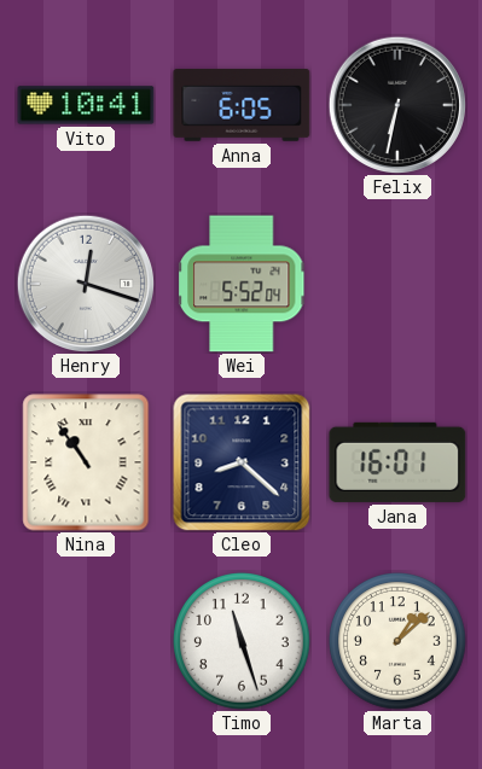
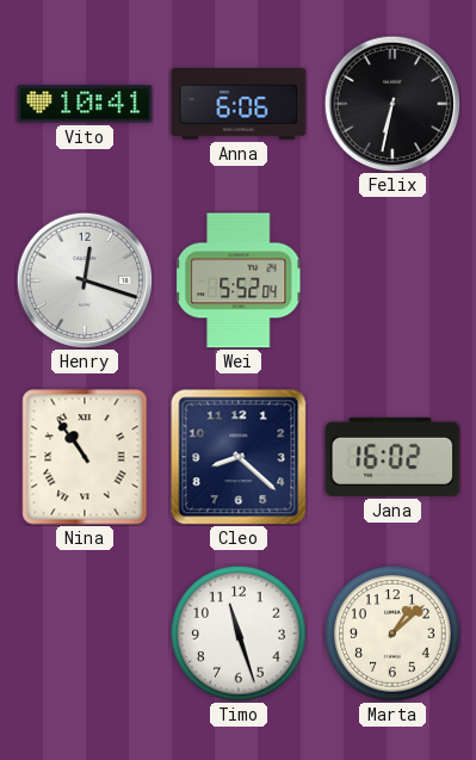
Anna: 6:05 -> 6:06 (239, 104)
Jana: 16:01 -> 16:02 (392, 457)
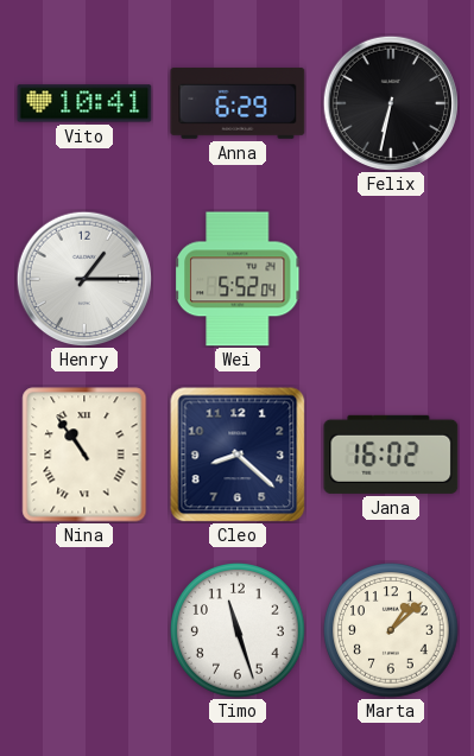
Anna: 6:06 -> 6:29 (238, 103)
Henry: 12:18 -> 1:15 (83, 278)
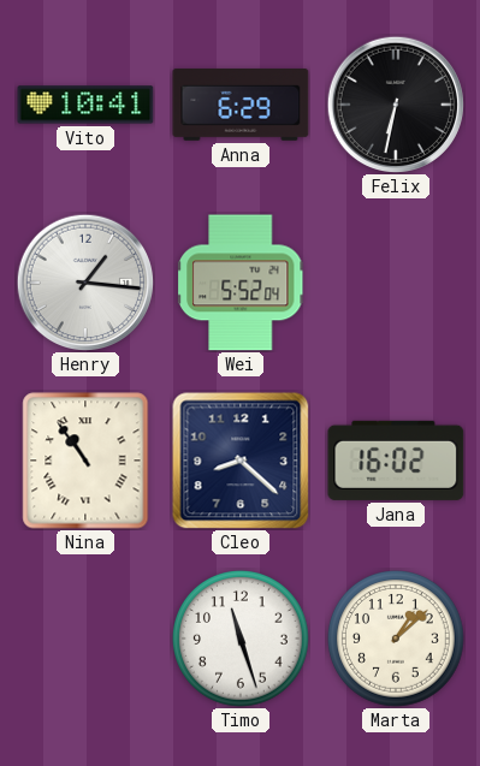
Henry: 1:15 -> 1:16 (84, 281)
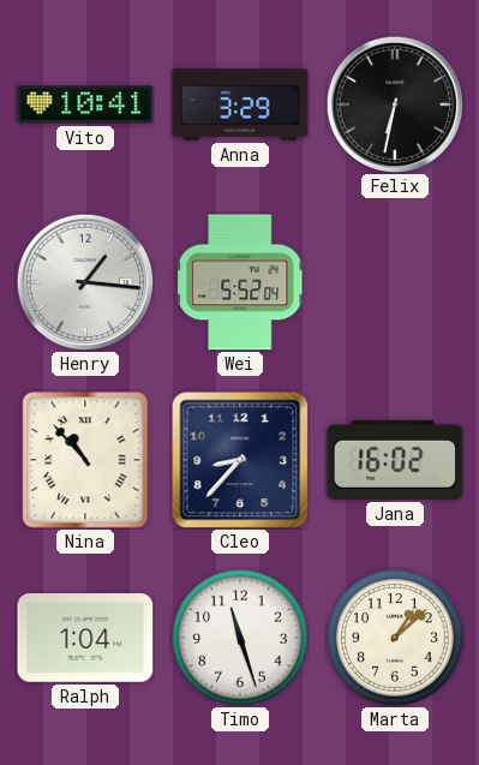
Anna: 6:29 -> 3:29 (240, 104)
Nina: 10:54 -> 10:53 (85, 460)
Cleo: 8:22 -> 8:37 (240, 460)
Ralph: none -> 1:04 (85, 639)
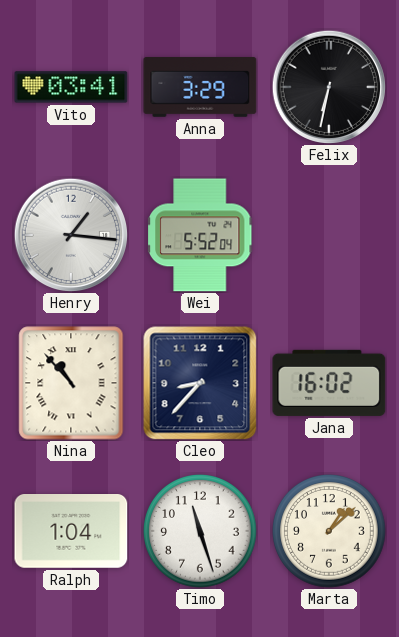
Vito: 10:41 -> 03:41 (71, 87)
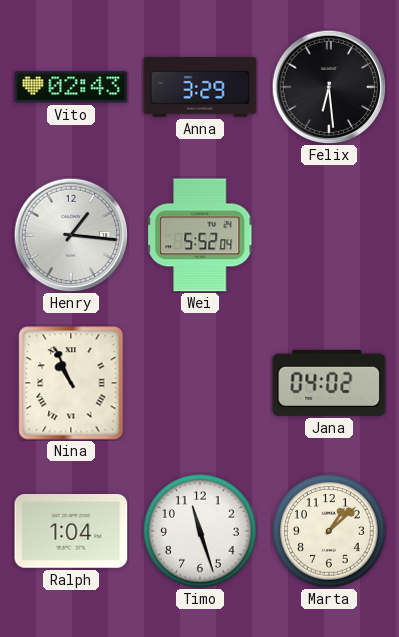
Vito: 03:41 -> 02:43 (71, 87)
Felix: 6:32 -> 6:29 (328, 86)
Nina: 10:53 -> 10:56 (71, 383)
Cleo: 8:37 -> none (200, 383)
Jana: 16:02 -> 04:02 (329, 383)
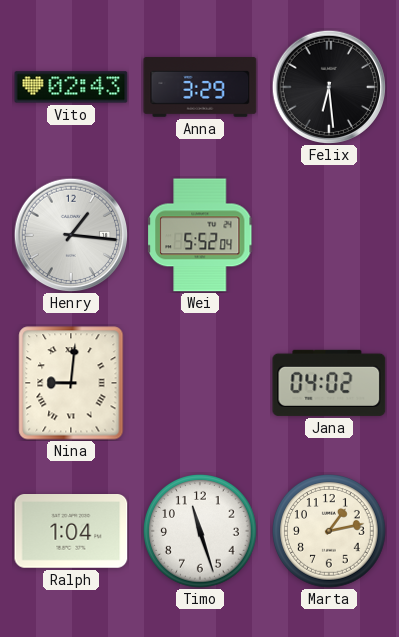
Nina: 10:56 -> 9:01 (71, 383)
Marta: 1:08 -> 1:13 (330, 532)
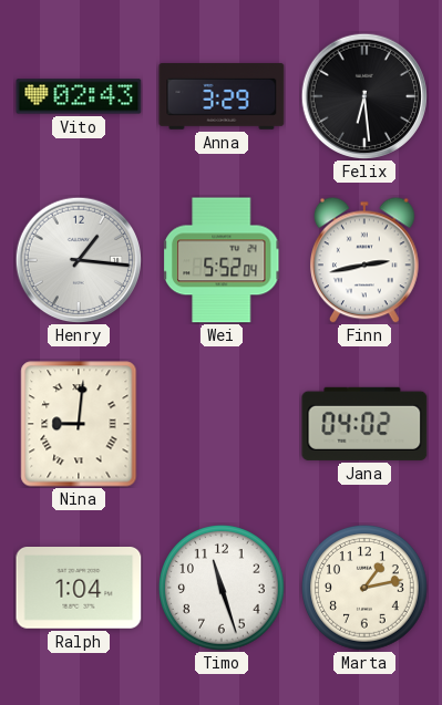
Finn: none -> 2:43 (366, 260)
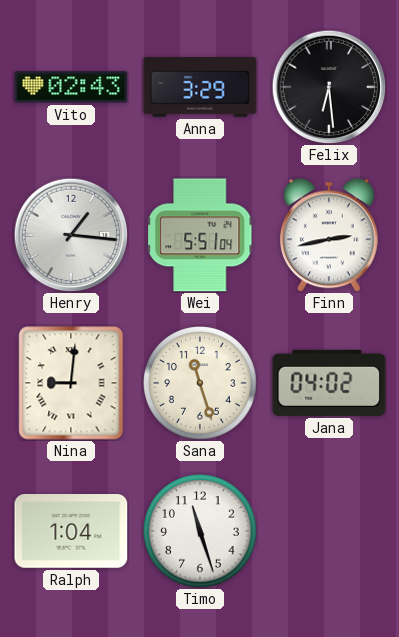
Wei: 5:52 -> 5:51 (201, 235)
Sana: none -> 11:27 (201, 384)
Marta: 1:13 -> none (366, 589)
